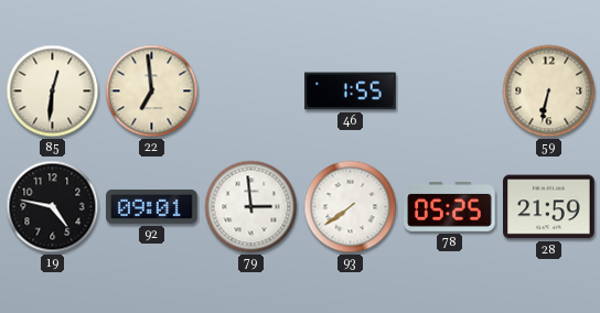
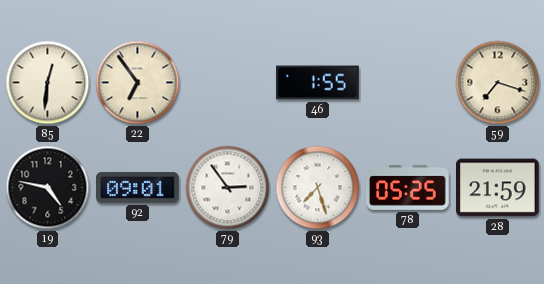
22: 6:59 -> 6:54 (138, 83)
59: 6:32 -> 7:18 (498, 83)
79: 2:59 -> 2:54 (228, 188)
93: 7:39 -> 7:27 (318, 188)
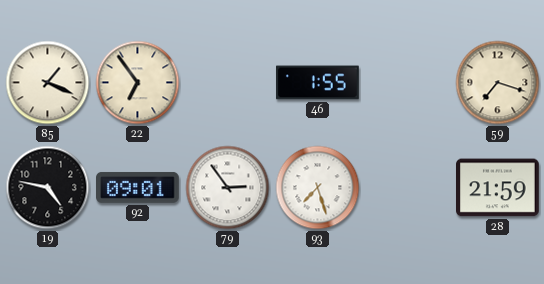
85: 12:31 -> 1:19 (48, 83)
78: 05:25 -> none (408, 188)
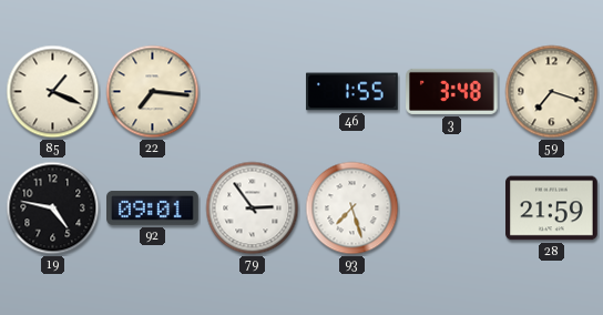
22: 6:54 -> 7:16 (153, 92)
3: none -> 3:48 (452, 91)
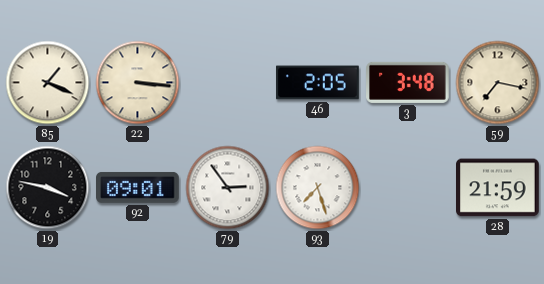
22: 7:16 -> 3:16 (138, 83)
46: 1:55 -> 2:05 (318, 83)
59: 7:18 -> 7:17 (498, 83)
19: 4:47 -> 3:47 (48, 188)
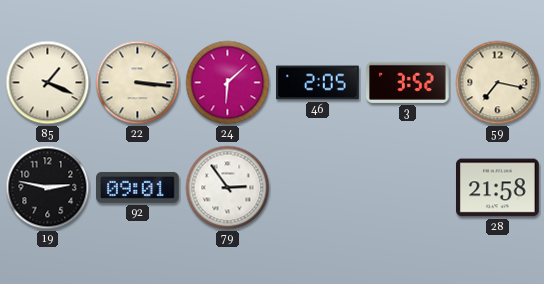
24: none -> 6:08 (228, 83)
3: 3:48 -> 3:52 (408, 82)
19: 3:47 -> 2:47 (48, 188)
93: 7:27 -> none (318, 188)
28: 21:59 -> 21:58 (498, 188)
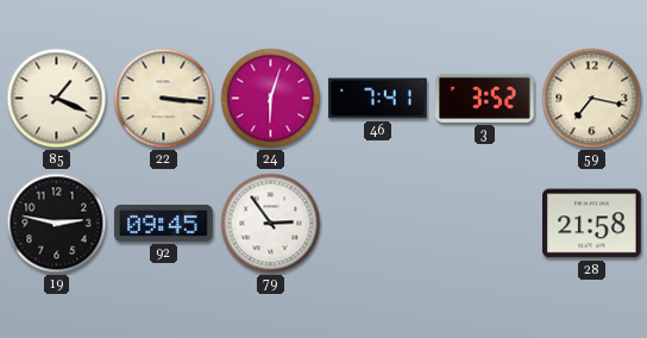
24: 6:08 -> 6:03 (271, 99)
46: 2:05 -> 7:41 (378, 99)
92: 09:01 -> 09:45 (164, 223)
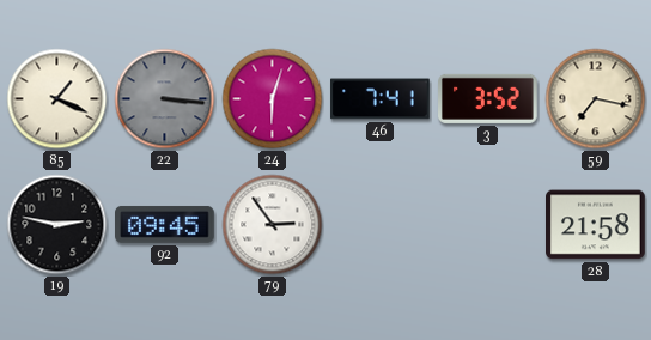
22 dial: cream -> grey (165, 99)
